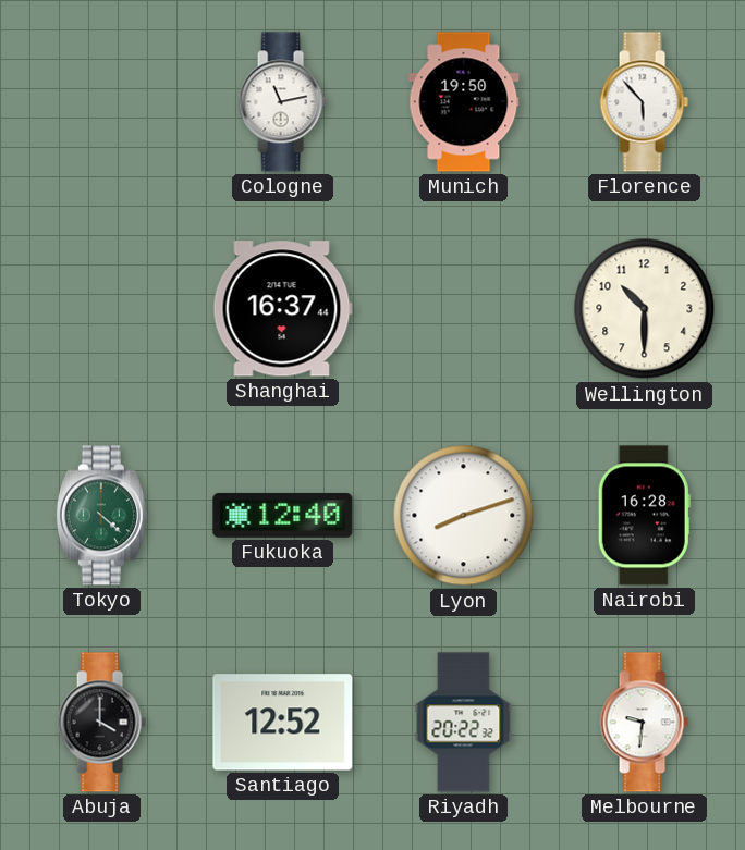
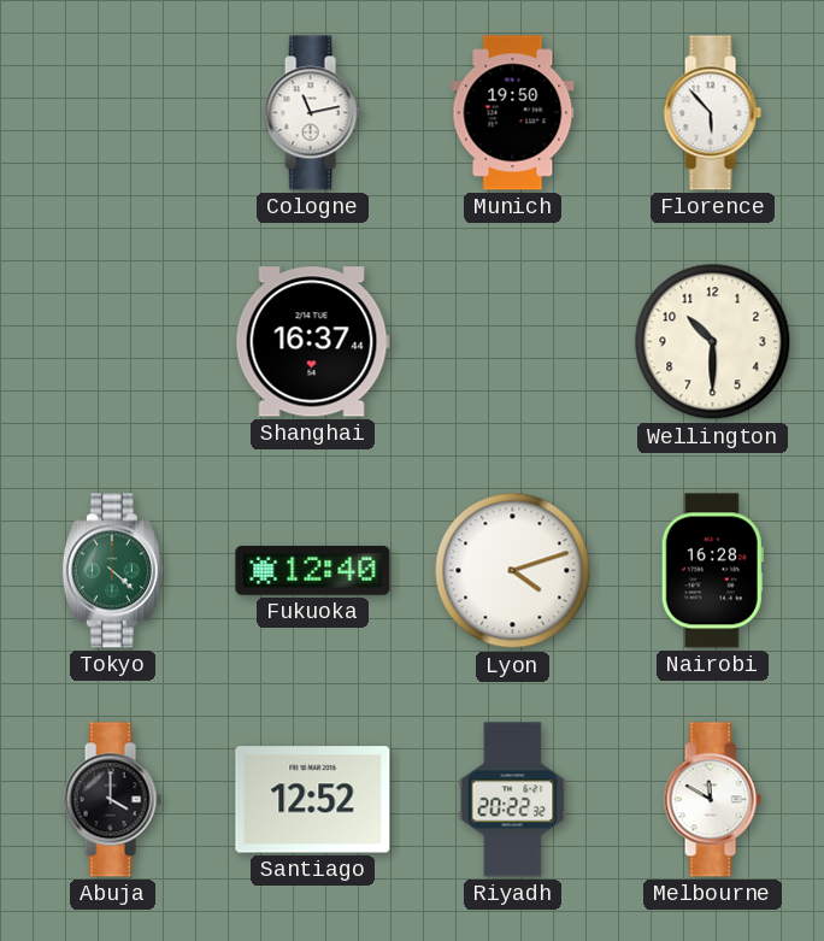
Lyon: 8:12 -> 4:12 (513, 571)
Melbourne: 9:31 -> 11:50 (712, 800)
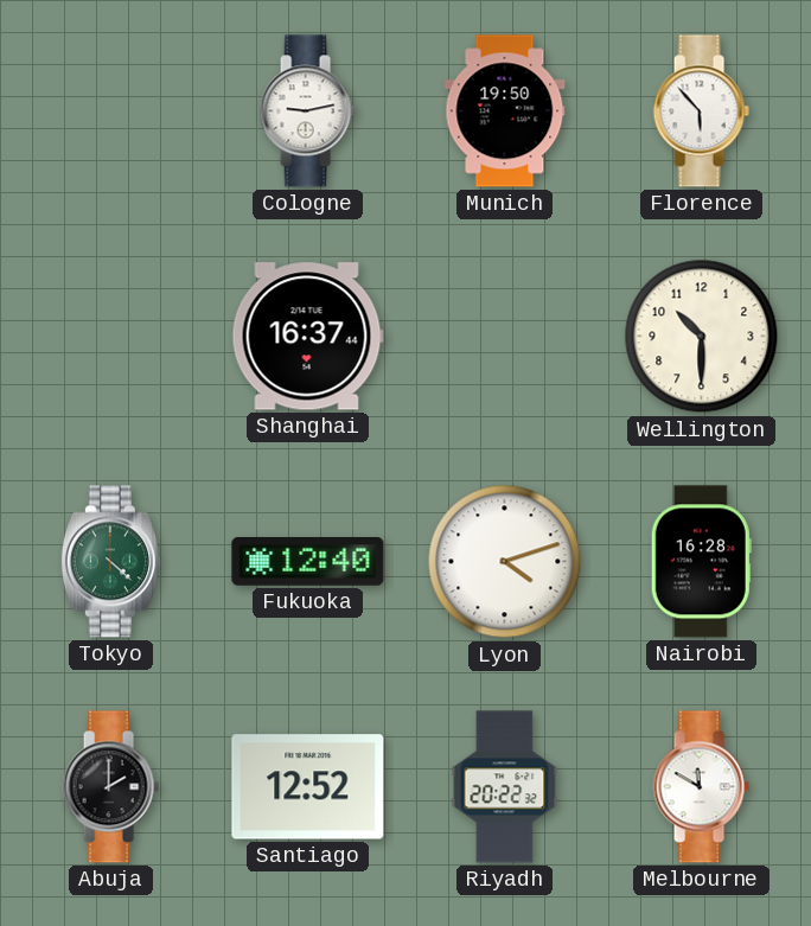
Cologne: 11:13 -> 9:13 (307, 111)
Abuja: 4:00 -> 2:00 (110, 787)
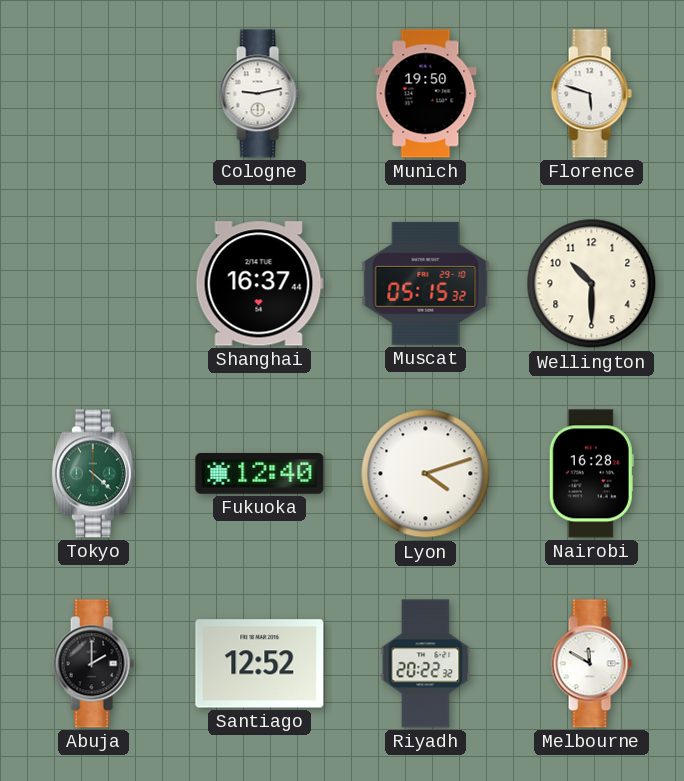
Florence: 5:53 -> 5:48 (591, 94)
Muscat: none -> 05:15 (426, 283)
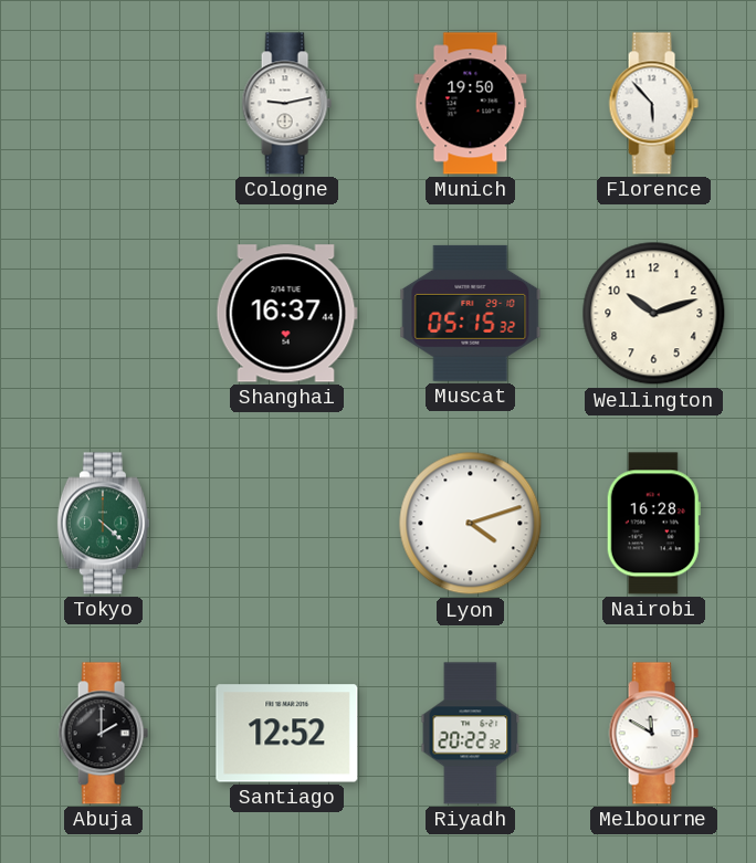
Florence: 5:48 -> 5:53 (653, 104)
Wellington: 10:30 -> 10:12 (654, 314)
Fukuoka: 12:40 -> none (260, 474)
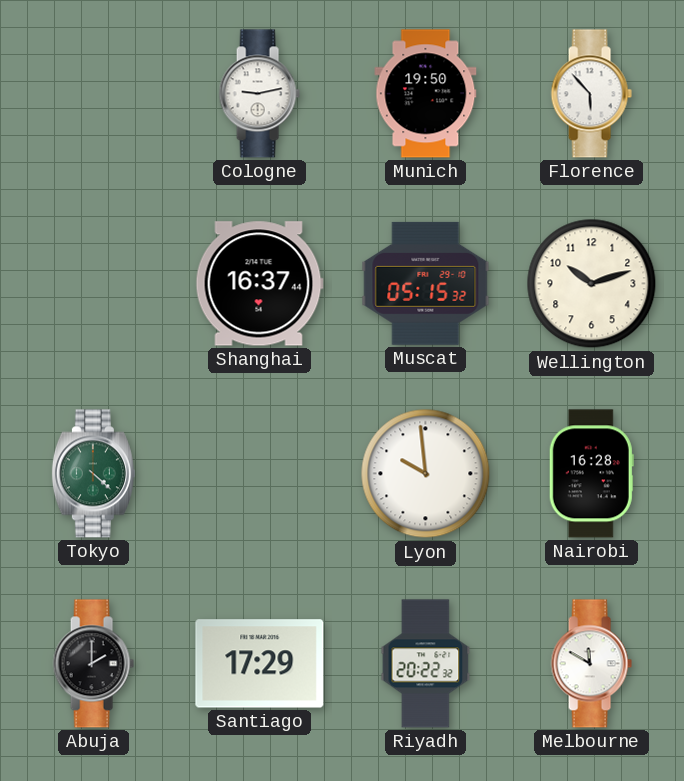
Lyon: 4:12 -> 9:59 (426, 474)
Santiago: 12:52 -> 17:29 (260, 664)
